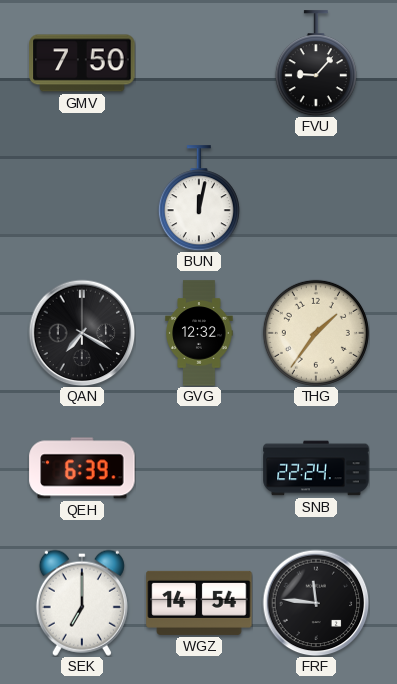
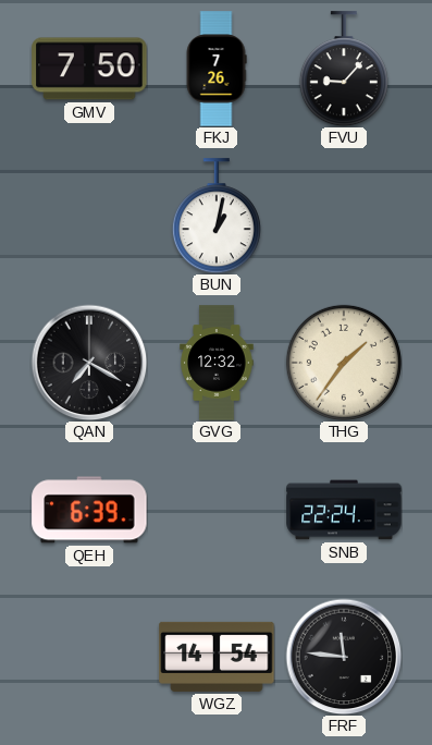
FKJ: none -> 7:26 (217, 69)
BUN: 12:02 -> 1:02 (217, 216)
SEK: 7:00 -> none (82, 603)
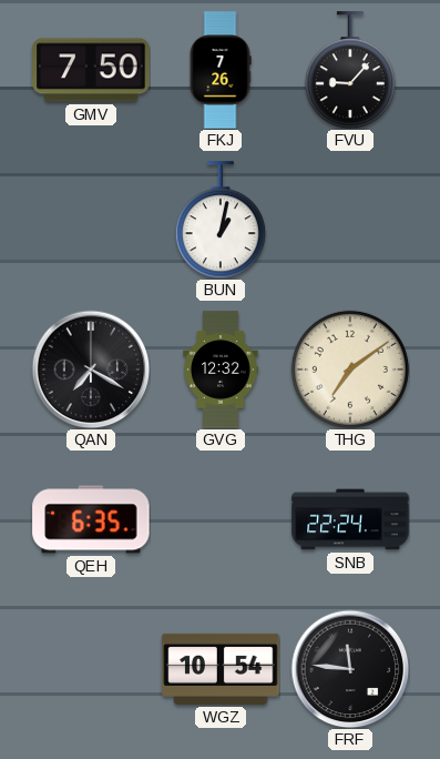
THG: 1:36 -> 7:09 (350, 370)
QEH: 6:39 -> 6:35 (91, 519)
WGZ: 14:54 -> 10:54 (221, 669)
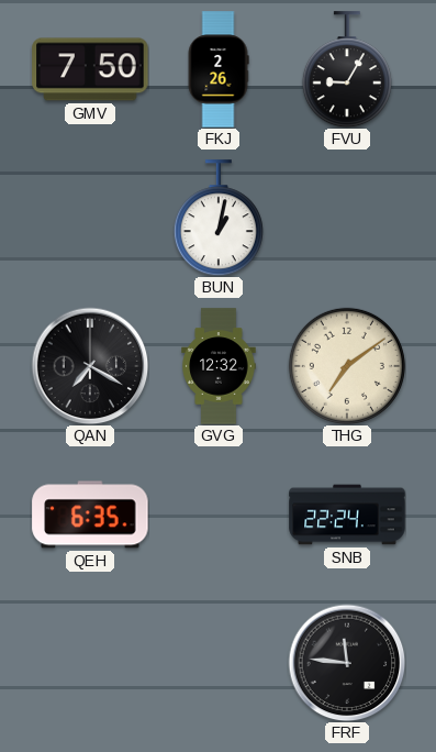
FKJ: 7:26 -> 2:26 (219, 69)
FVU: 9:07 -> 9:05 (347, 69)
WGZ: 10:54 -> none (221, 669)
